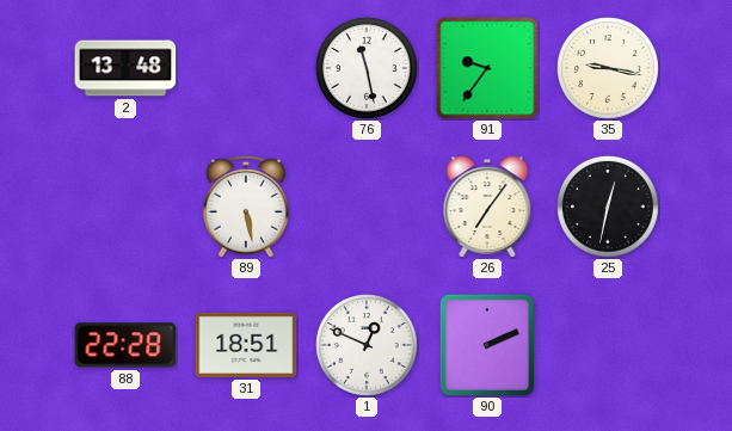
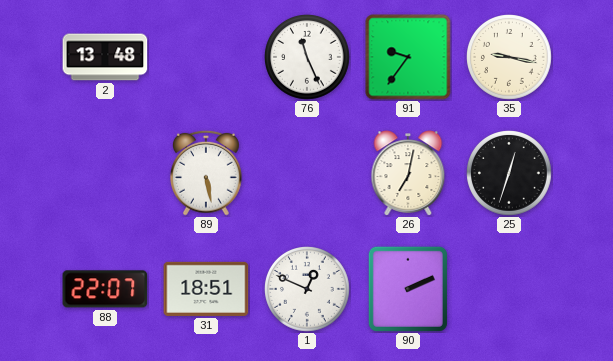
76: 11:28 -> 11:26 (308, 58)
26: 7:06 -> 7:02 (408, 173)
25: 12:32 -> 12:33 (510, 174)
88: 22:28 -> 22:07 (105, 289)
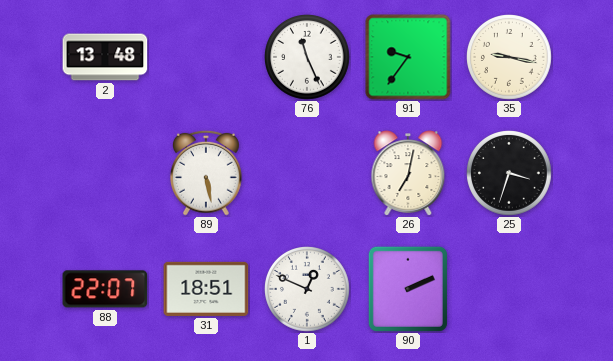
25: 12:33 -> 3:33 (510, 174)
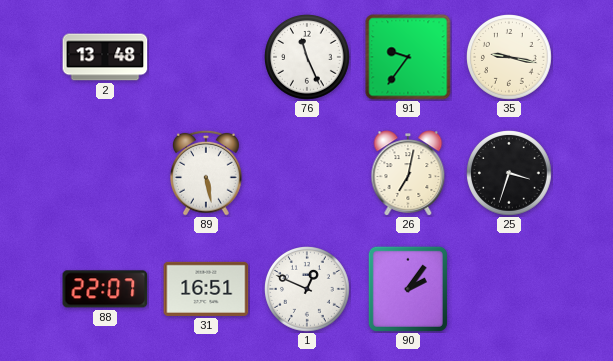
31: 18:51 -> 16:51 (206, 289)
90: 2:11 -> 2:06 (408, 289)
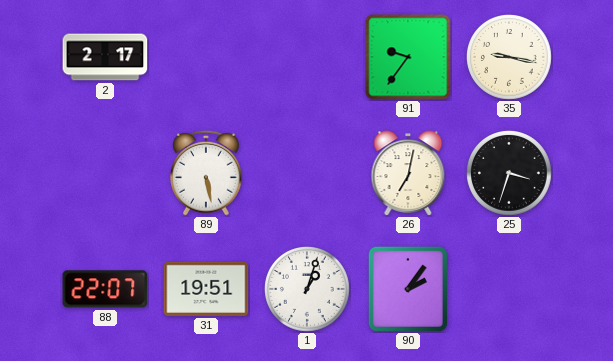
2: 13:48 -> 2:17 (105, 57)
76: 11:26 -> none (308, 58)
31: 16:51 -> 19:51 (206, 289)
1: 12:49 -> 1:03 (308, 290)
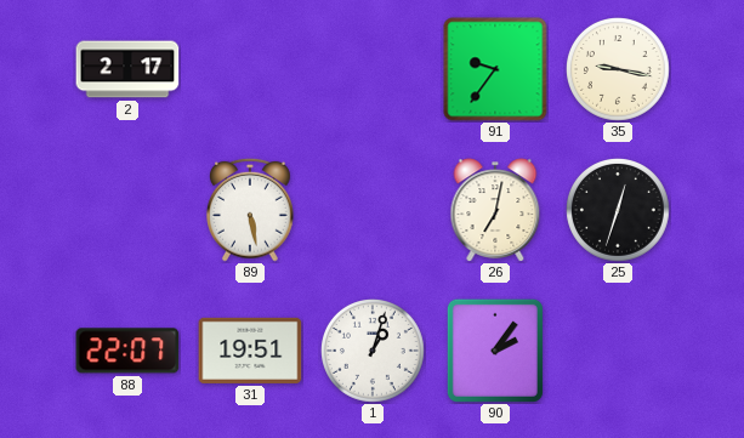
25: 3:33 -> 12:33 (619, 211)
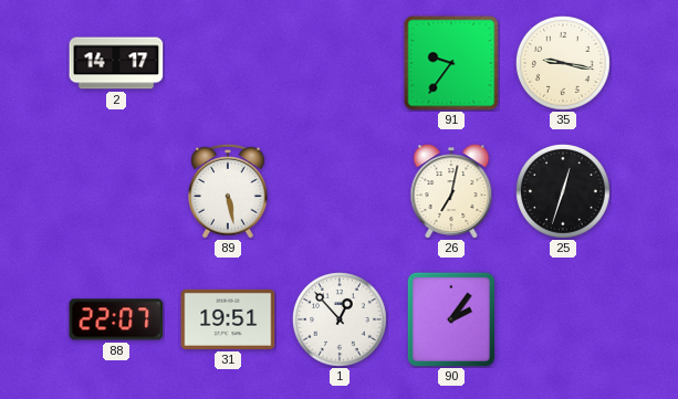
2: 2:17 -> 14:17 (116, 63)
1: 1:03 -> 12:53 (341, 321)
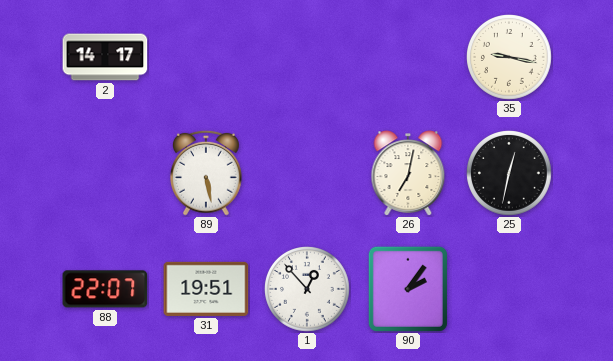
91: 9:36 -> none (451, 63)
25: 12:33 -> 12:32 (510, 174)
